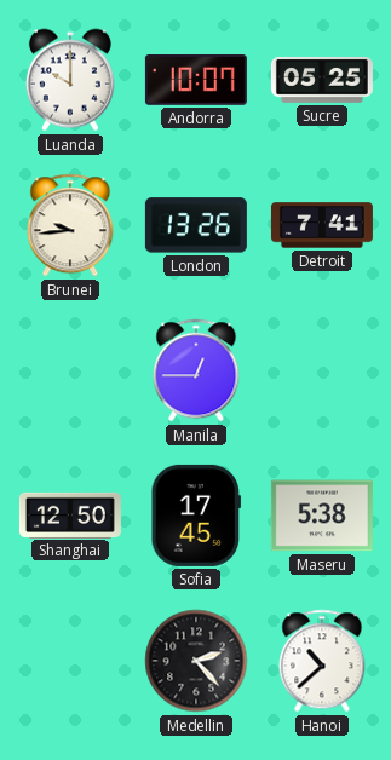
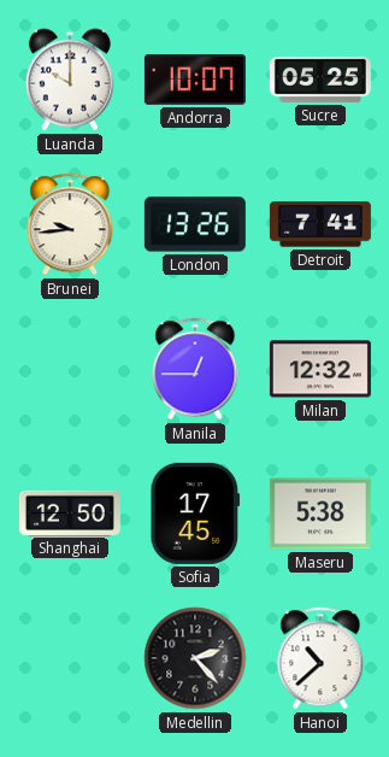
Milan: none -> 12:32 (320, 369)
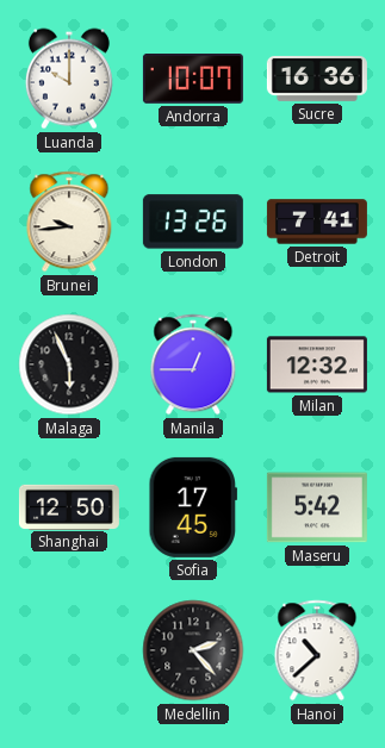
Sucre: 05:25 -> 16:36 (317, 79)
Malaga: none -> 5:56 (69, 364)
Maseru: 5:38 -> 5:42 (317, 507)
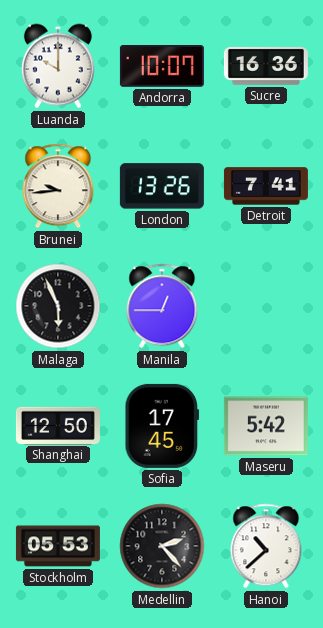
Milan: 12:32 -> none (317, 364)
Stockholm: none -> 05:53 (58, 546)
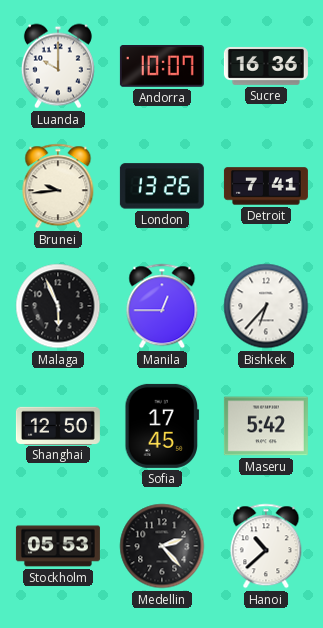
Bishkek: none -> 6:37 (266, 306)
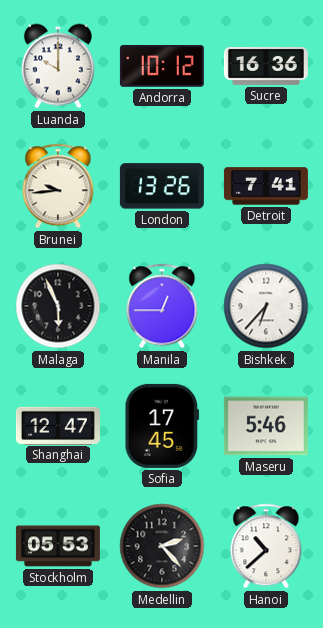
Andorra: 10:07 -> 10:12 (162, 67)
Shanghai: 12:50 -> 12:47 (58, 425)
Maseru: 5:42 -> 5:46 (266, 426)
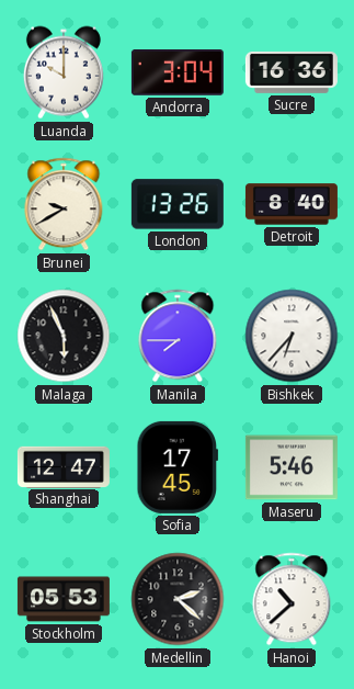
Andorra: 10:12 -> 3:04 (178, 74)
Brunei: 9:44 -> 9:40 (64, 204)
Detroit: 7:41 -> 8:40 (292, 204)
Manila: 12:45 -> 7:45 (178, 336)
Medellin: 2:23 -> 2:22 (178, 599)
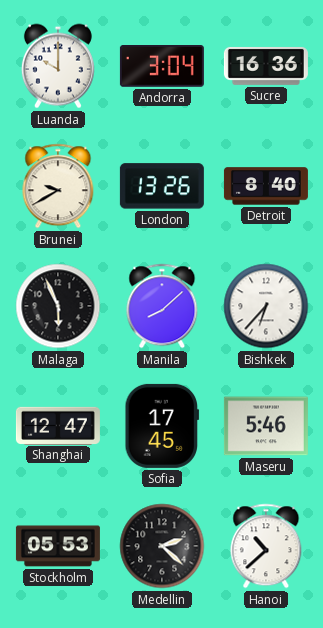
Manila: 7:45 -> 8:08 (162, 306)
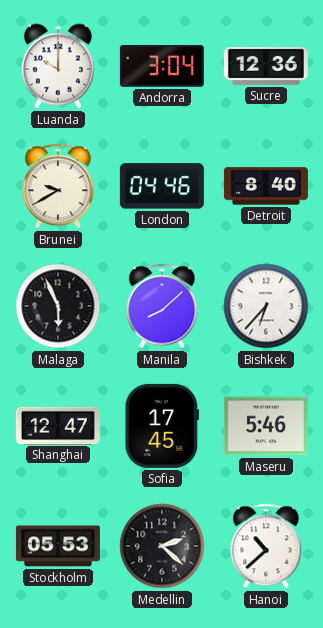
Sucre: 16:36 -> 12:36 (266, 66)
London: 13:26 -> 04:46 (162, 186)
